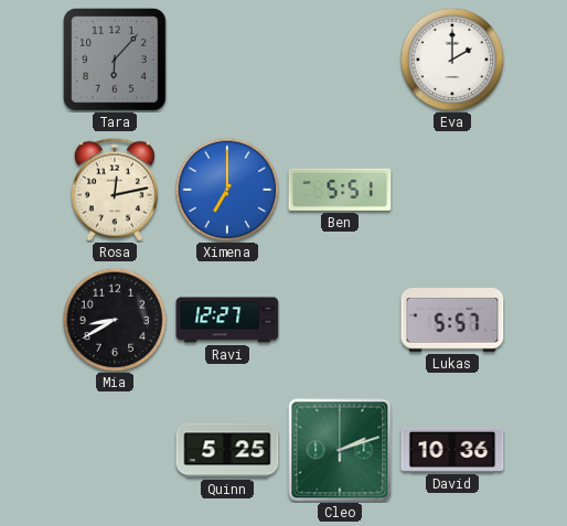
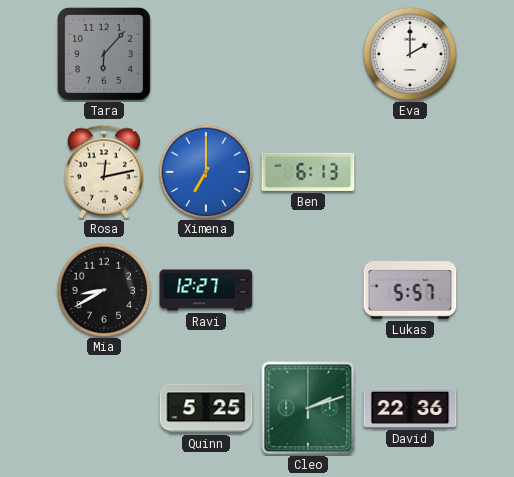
Ben: 5:51 -> 6:13 (308, 172)
David: 10:36 -> 22:36 (410, 408)
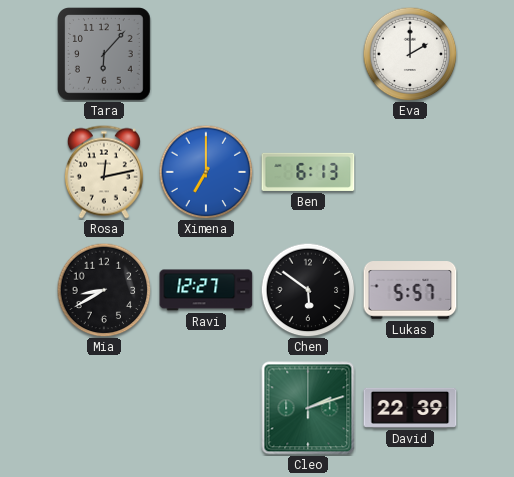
Chen: none -> 5:51 (308, 290)
Quinn: 5:25 -> none (206, 408)
David: 22:36 -> 22:39 (410, 408)
